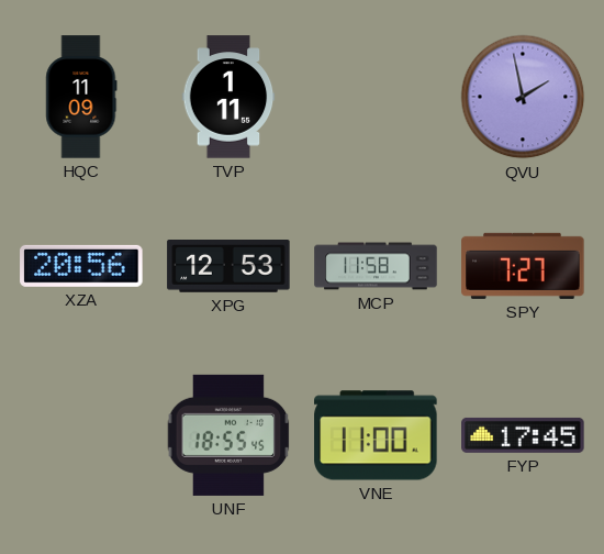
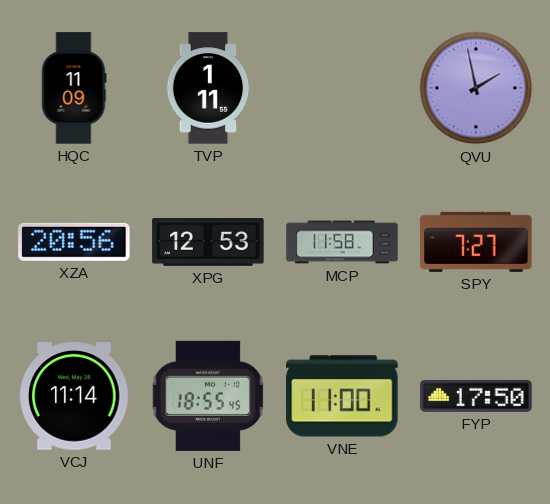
VCJ: none -> 11:14 (74, 396)
FYP: 17:45 -> 17:50 (476, 396)
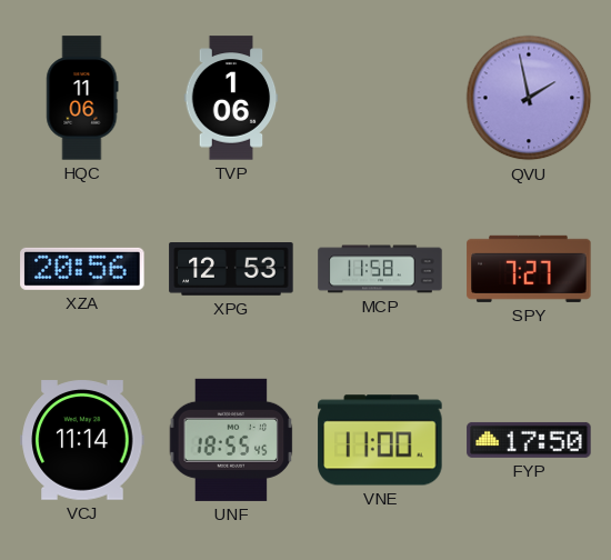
HQC: 11:09 -> 11:06 (82, 98)
TVP: 1:11 -> 1:06 (231, 98)
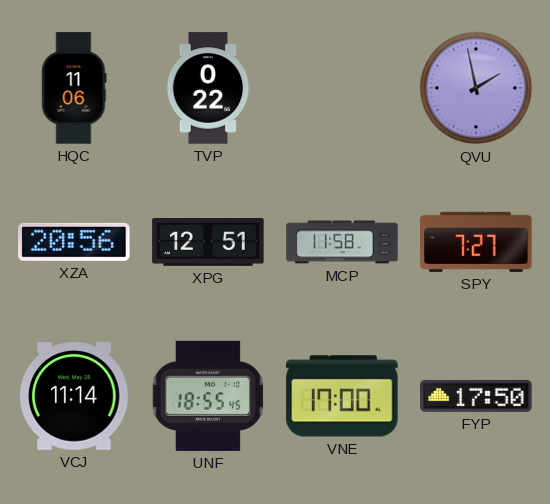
TVP: 1:06 -> 0:22 (208, 88)
XPG: 12:53 -> 12:51 (208, 243)
VNE: 11:00 -> 17:00 (342, 396)
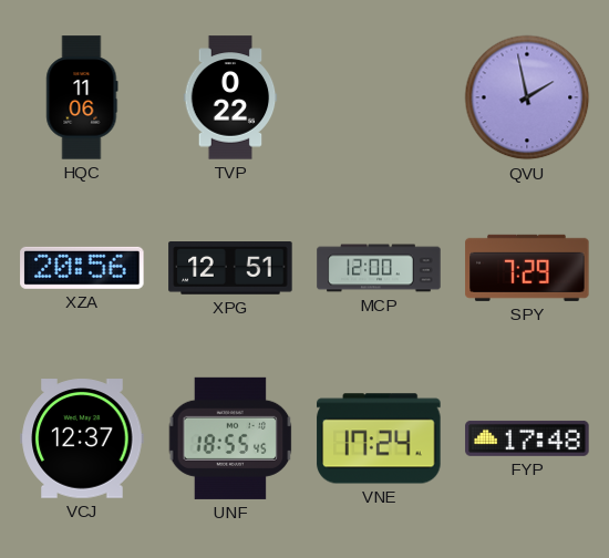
MCP: 11:58 -> 12:00 (379, 268)
SPY: 7:27 -> 7:29 (527, 268)
VCJ: 11:14 -> 12:37 (82, 438)
VNE: 17:00 -> 17:24 (379, 438)
FYP: 17:50 -> 17:48 (527, 438)
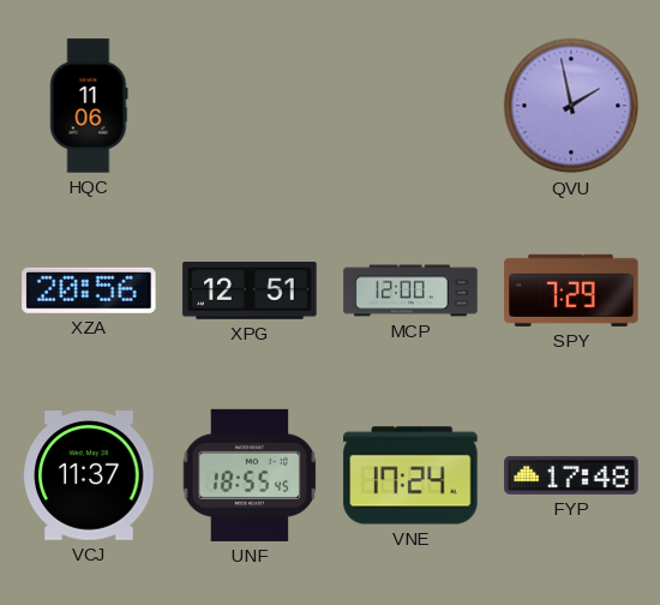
TVP: 0:22 -> none (230, 97)
VCJ: 12:37 -> 11:37 (89, 475)
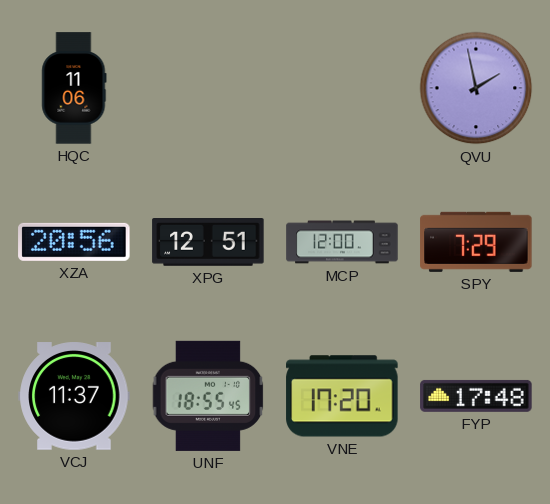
VNE: 17:24 -> 17:20 (342, 396)
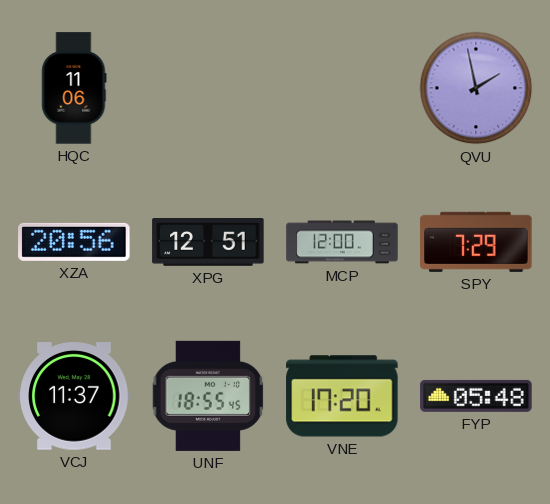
FYP: 17:48 -> 05:48 (476, 396)
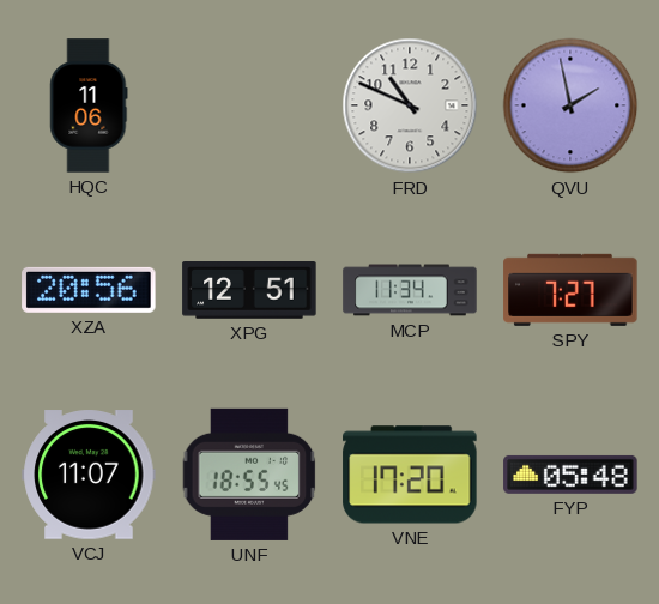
FRD: none -> 10:49 (410, 105)
MCP: 12:00 -> 11:34 (410, 290)
SPY: 7:29 -> 7:27 (570, 290)
VCJ: 11:37 -> 11:07 (89, 475)
